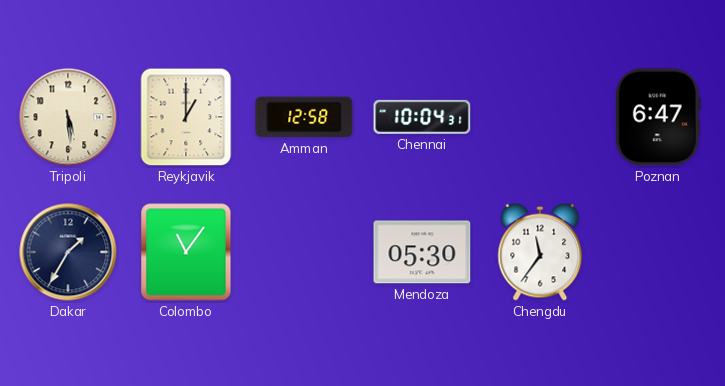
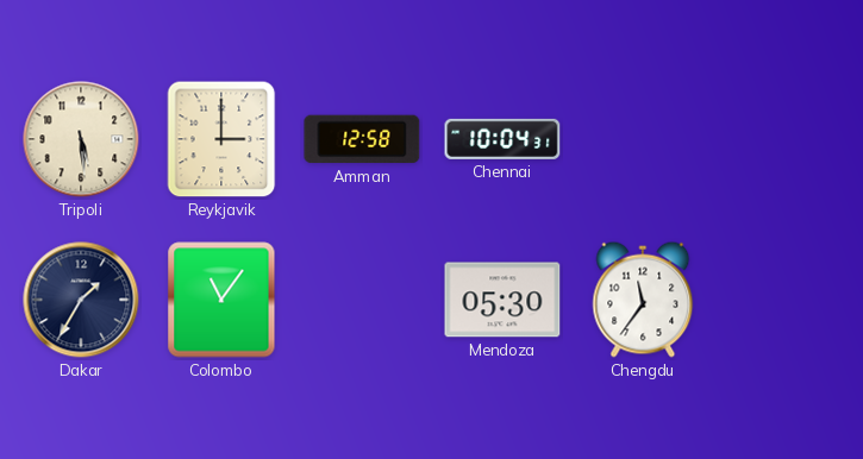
Reykjavik: 1:00 -> 3:00 (221, 139)
Poznan: 6:47 -> none (658, 117)
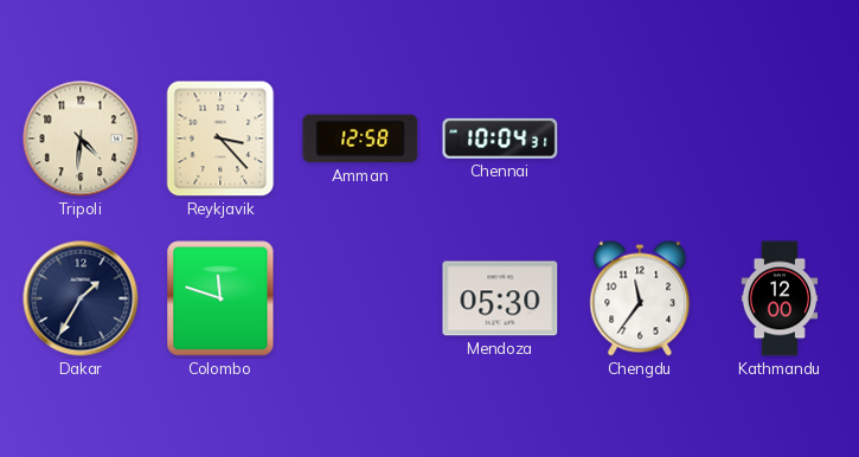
Tripoli: 5:29 -> 4:31 (81, 139)
Reykjavik: 3:00 -> 3:23 (220, 139)
Colombo: 11:06 -> 11:48 (220, 298)
Kathmandu: none -> 12:00 (780, 298)
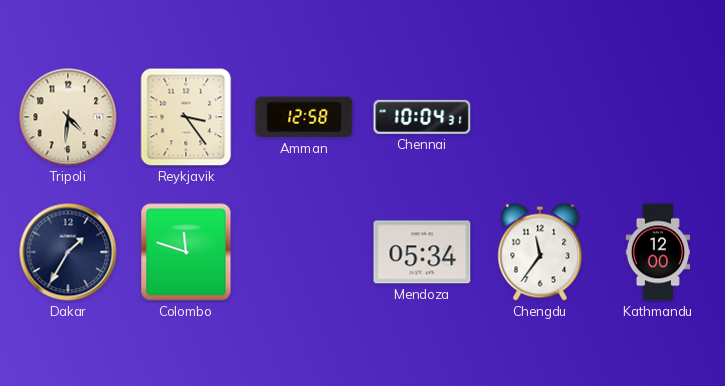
Reykjavik: 3:23 -> 3:24 (186, 117)
Mendoza: 05:30 -> 05:34 (422, 252)
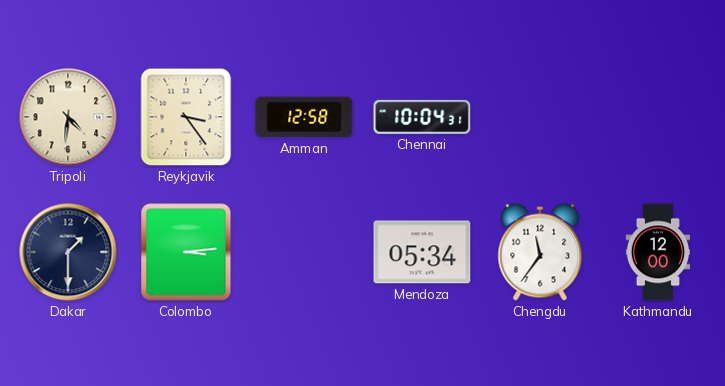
Dakar: 1:35 -> 1:30 (68, 252)
Colombo: 11:48 -> 3:14 (186, 252)
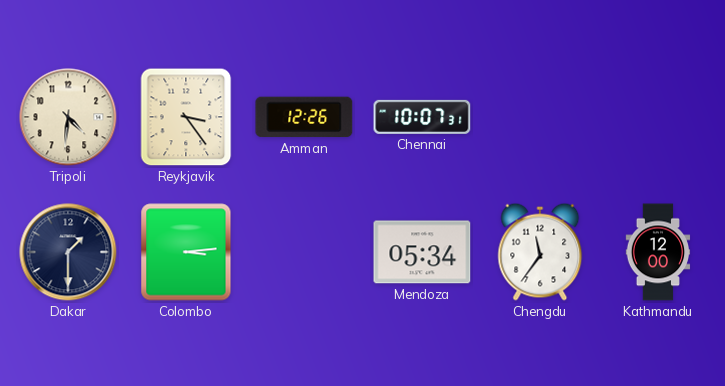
Amman: 12:58 -> 12:26 (304, 117)
Chennai: 10:04 -> 10:07 (422, 117)
